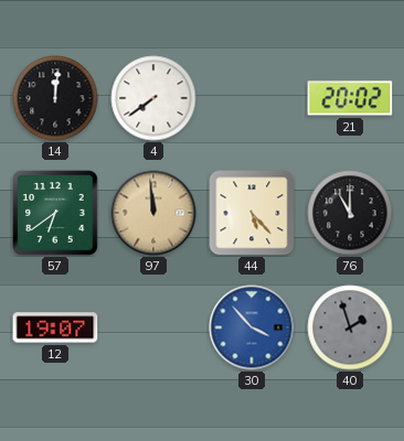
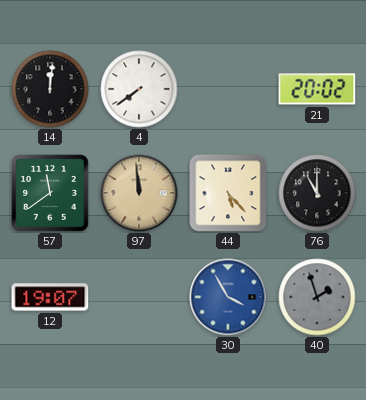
57: 6:39 -> 11:39 (50, 193)
30: 3:53 -> 3:55 (228, 297)
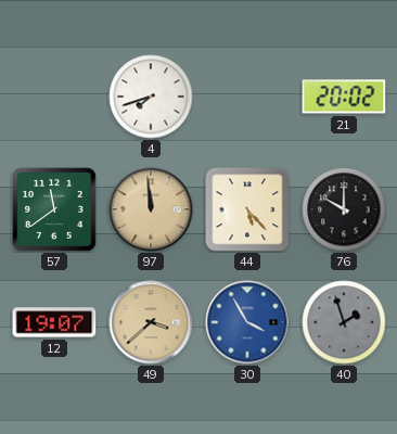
14: 12:01 -> none (50, 89)
4: 7:39 -> 7:42 (151, 97)
76: 11:00 -> 10:00 (344, 209)
49: none -> 3:38 (151, 322)
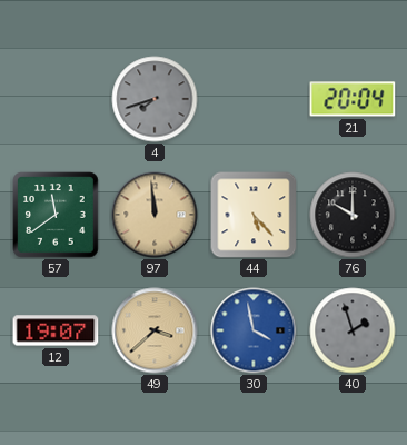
4 dial: white -> grey (155, 99)
21: 20:02 -> 20:04 (353, 99)
30: 3:55 -> 3:58 (254, 330)
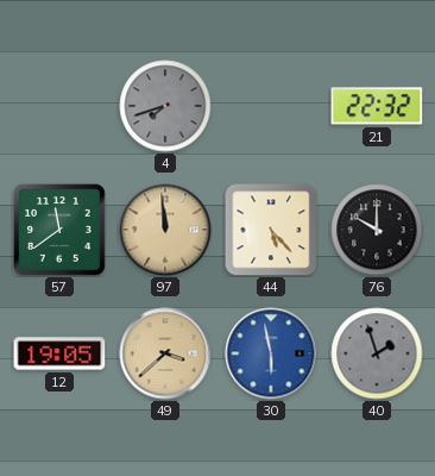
21: 20:04 -> 22:32 (377, 106)
12: 19:07 -> 19:05 (59, 353)
30: 3:58 -> 5:58 (271, 353)
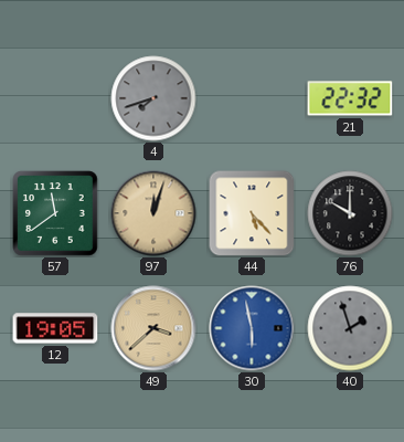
97: 11:59 -> 12:03 (153, 213)
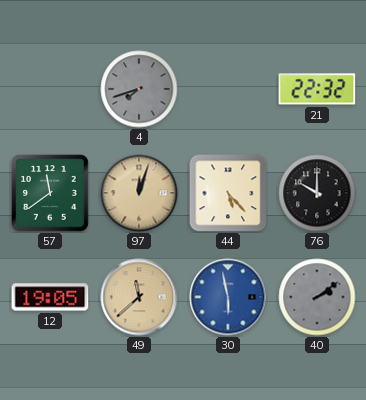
49: 3:38 -> 11:38 (139, 297)
40: 1:57 -> 2:09 (317, 297)
